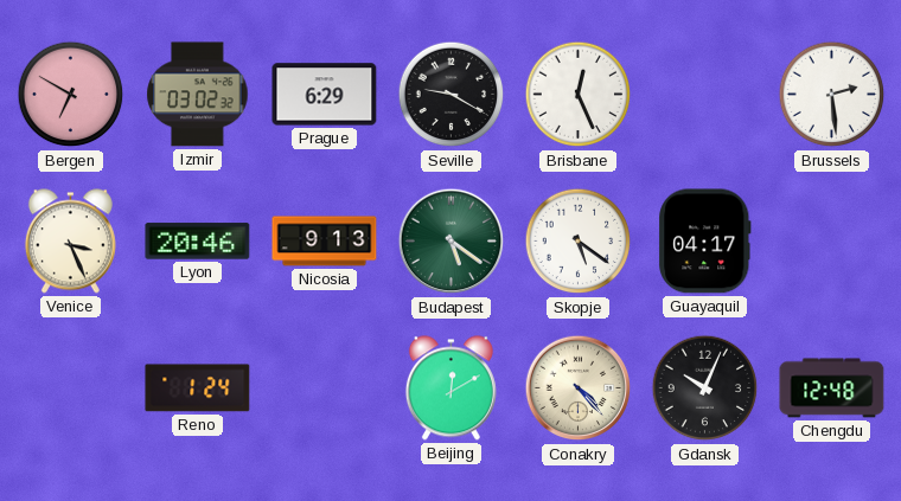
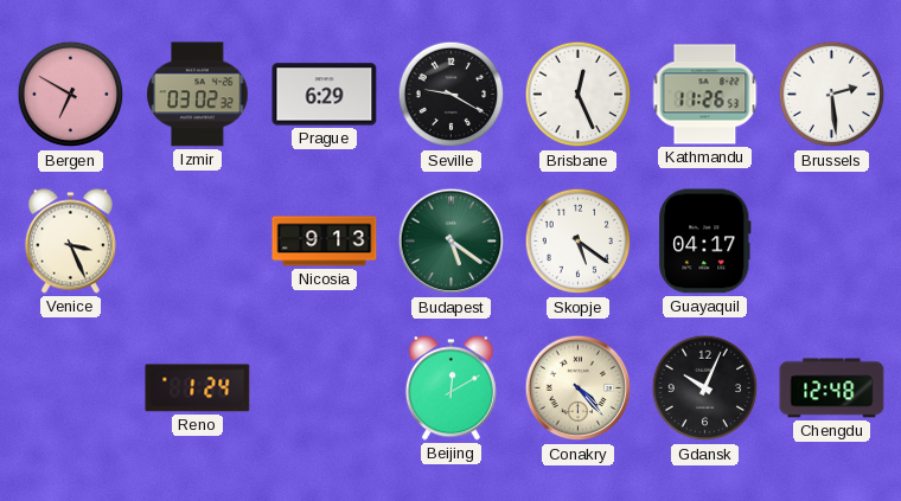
Kathmandu: none -> 11:26 (705, 95)
Lyon: 20:46 -> none (198, 242)
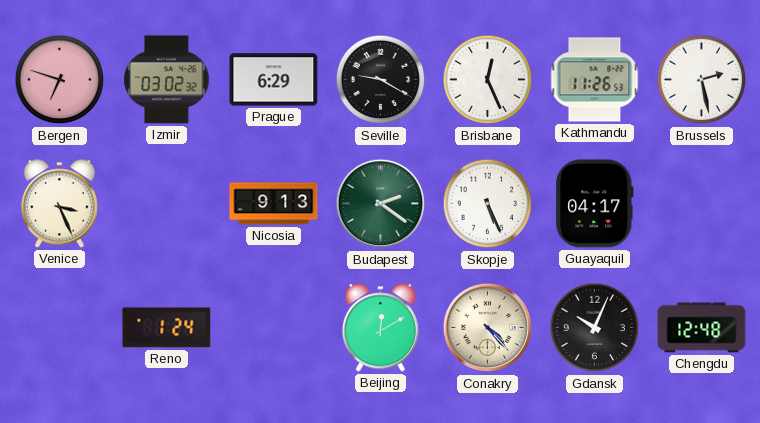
Bergen: 6:50 -> 6:48 (60, 80)
Brussels: 2:29 -> 2:28 (702, 80)
Budapest: 5:21 -> 2:21 (381, 204)
Skopje: 5:21 -> 5:26 (488, 204)
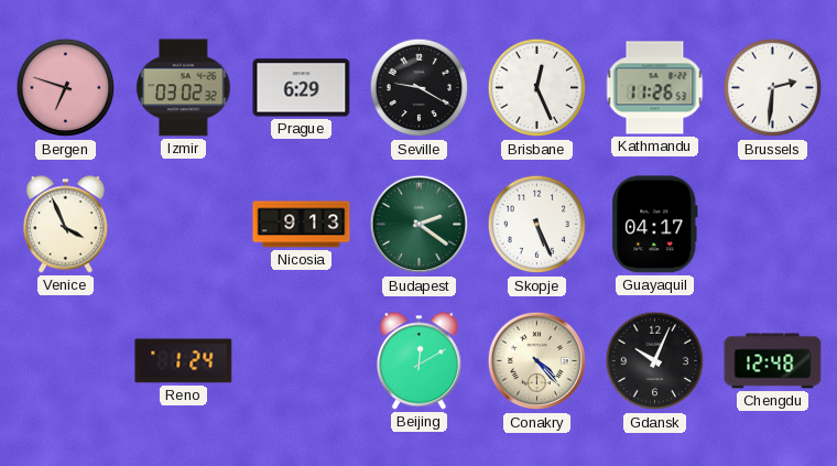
Brussels: 2:28 -> 2:31 (773, 88)
Venice: 3:26 -> 3:56 (65, 225)
